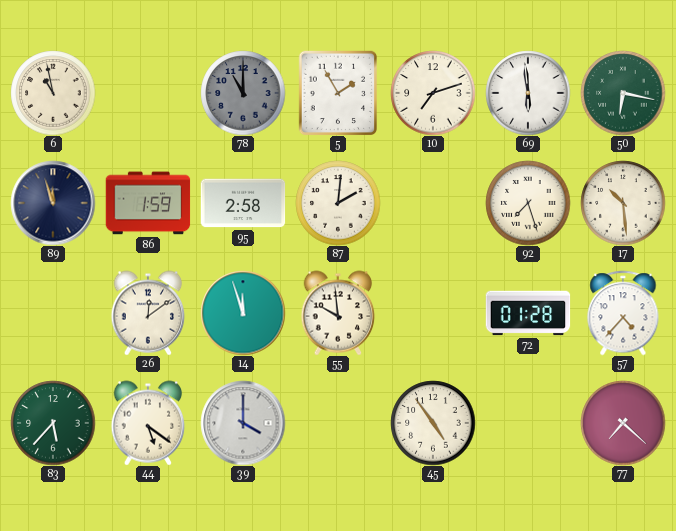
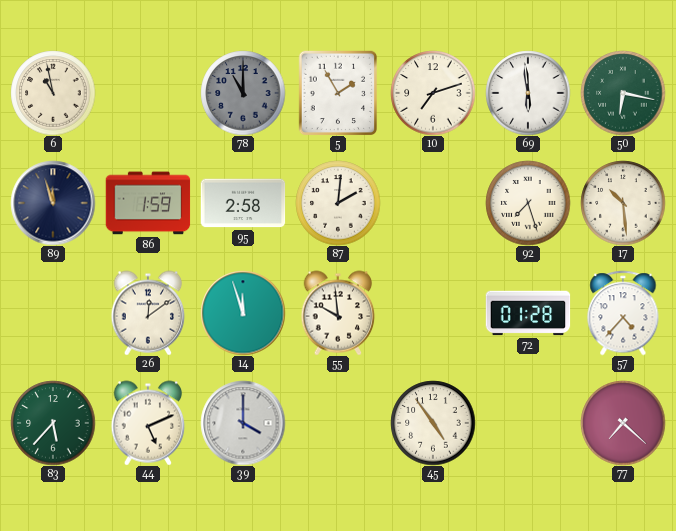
44: 5:21 -> 5:11 (148, 423)
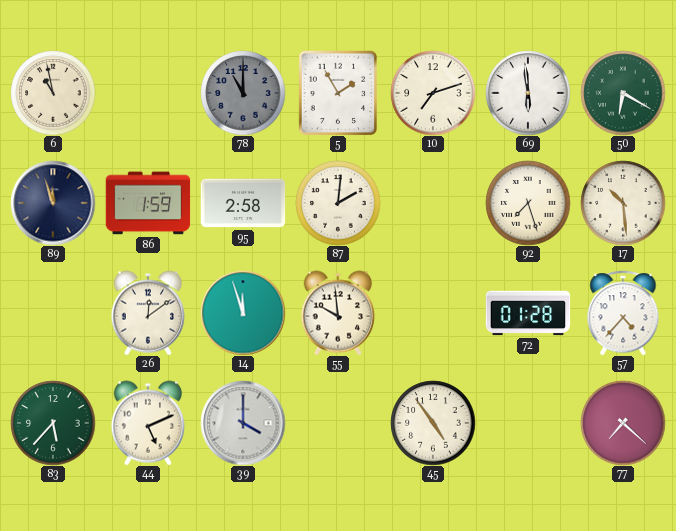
50: 6:17 -> 6:20 (623, 93)
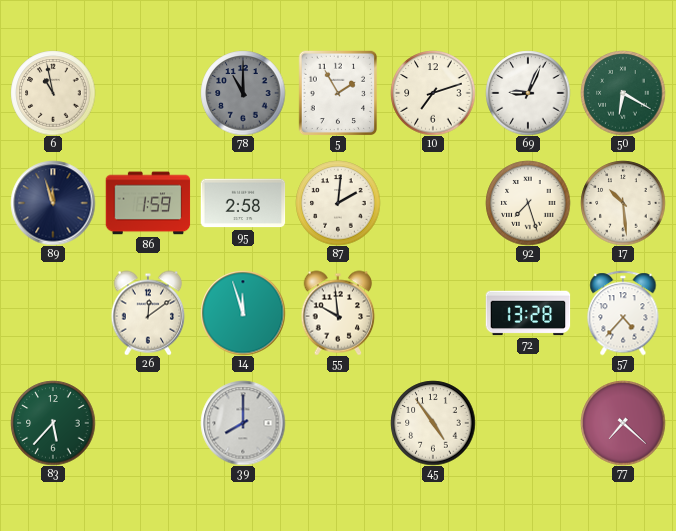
69: 5:59 -> 9:04 (528, 93)
72: 01:28 -> 13:28 (528, 313)
44: 5:11 -> none (148, 423)
39: 4:00 -> 8:00 (243, 423)
